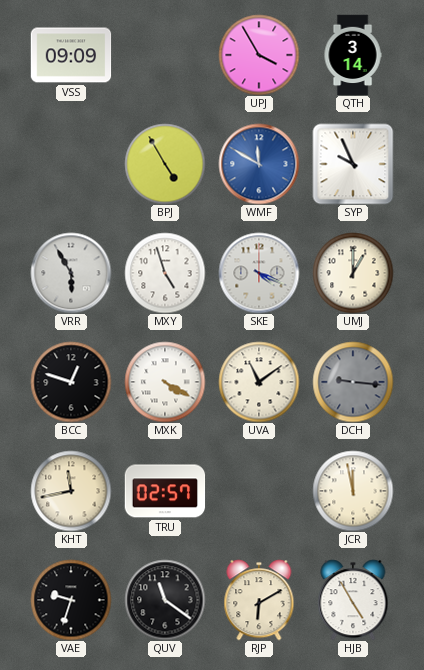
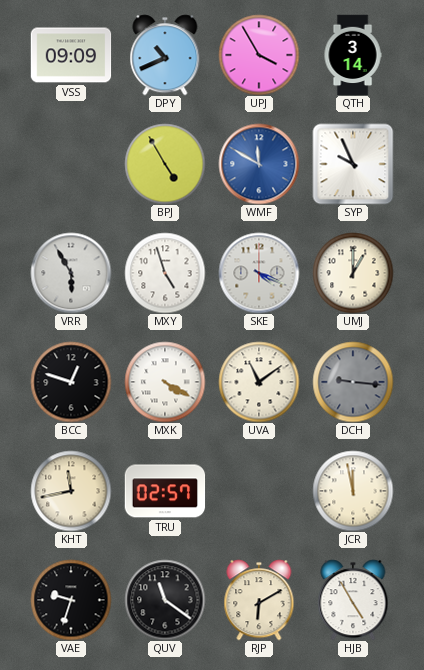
DPY: none -> 10:41 (165, 55)
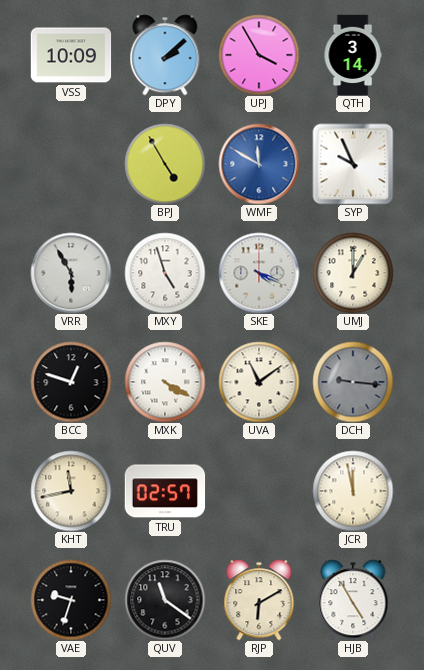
VSS: 09:09 -> 10:09 (71, 55)
DPY: 10:41 -> 2:08 (165, 55)
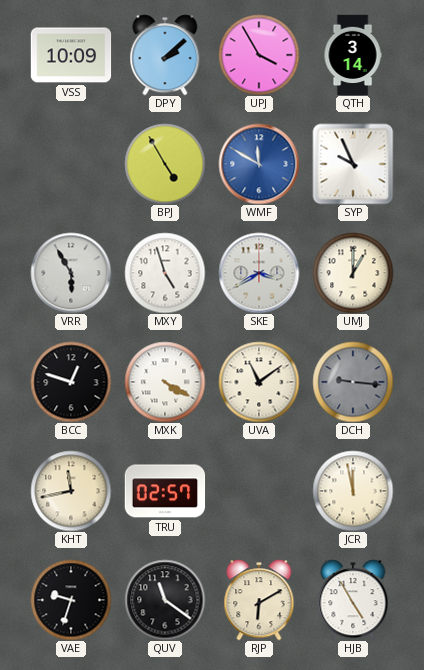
SKE: 4:19 -> 3:40 (259, 273)
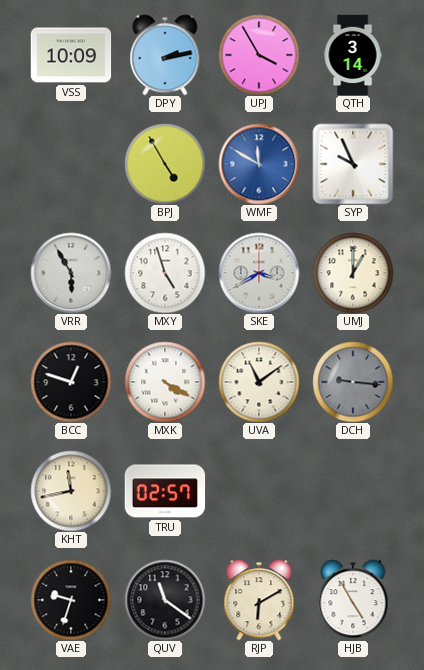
DPY: 2:08 -> 2:13 (165, 55)
JCR: 11:58 -> none (353, 491)
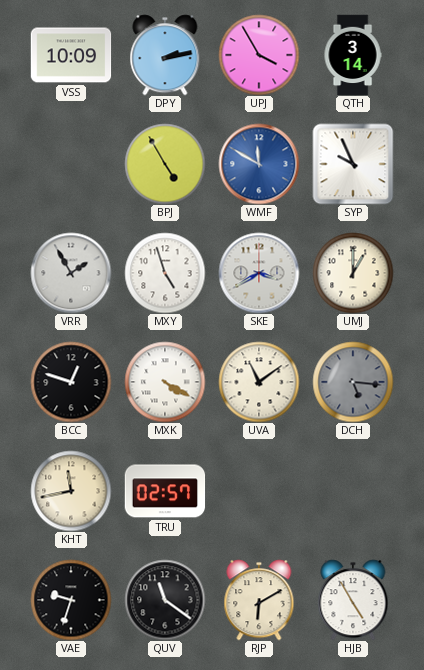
VRR: 5:55 -> 1:55 (71, 273)
DCH: 9:16 -> 5:16 (353, 382)
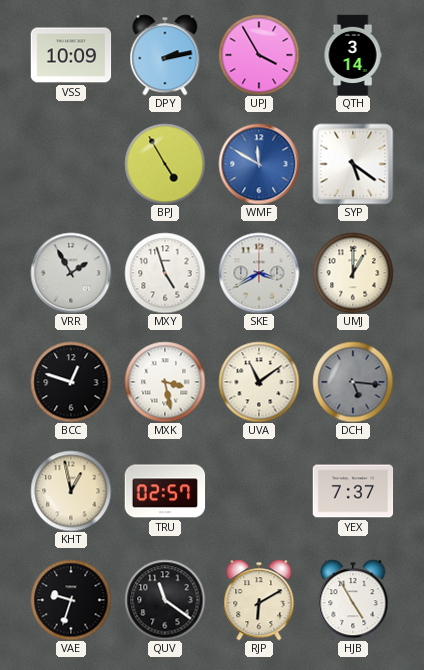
SYP: 9:56 -> 5:21 (353, 164)
MXK: 4:20 -> 3:28 (165, 382)
KHT: 11:43 -> 12:58 (71, 491)
YEX: none -> 7:37 (353, 491)
